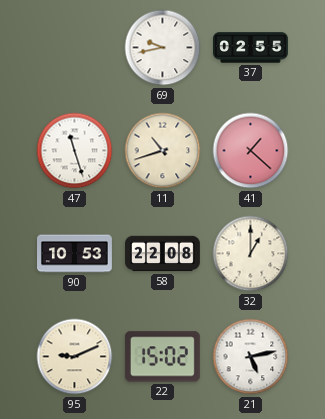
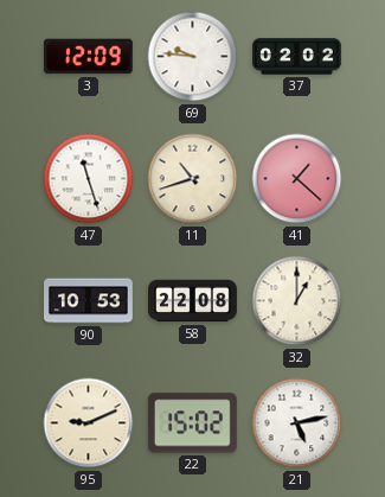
3: none -> 12:09 (88, 57)
69: 9:43 -> 9:46 (193, 57)
37: 02:55 -> 02:02 (297, 57)
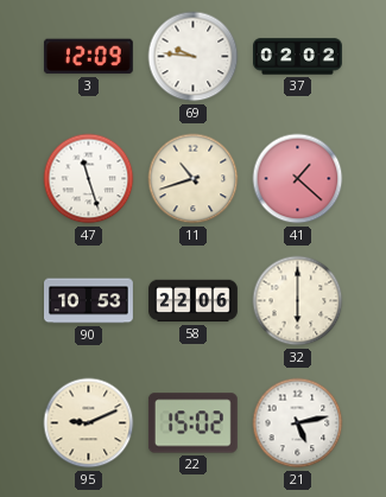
58: 22:08 -> 22:06 (194, 301)
32: 1:00 -> 6:00 (298, 301)
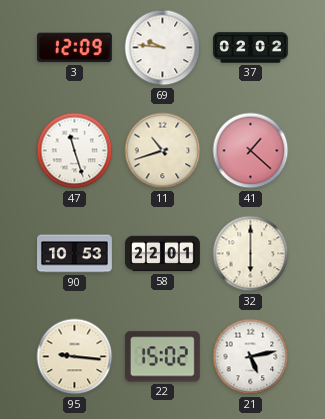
58: 22:06 -> 22:01 (163, 254)
95: 9:11 -> 9:16 (75, 357)
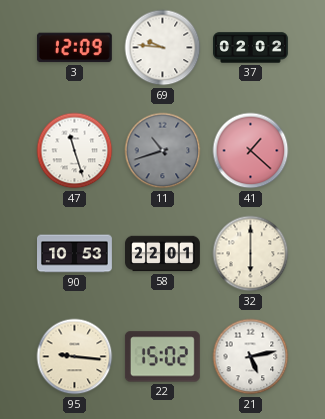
11 dial: cream -> grey (163, 151)
